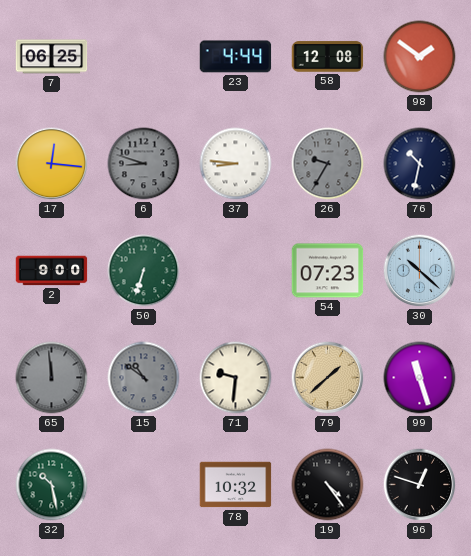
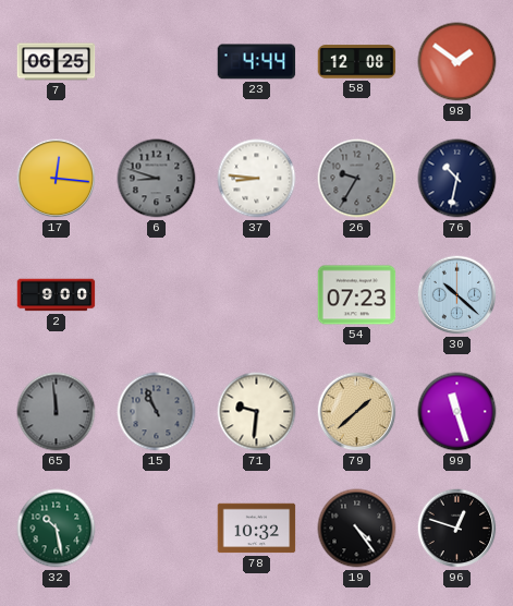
50: 6:33 -> none (144, 271)
15: 10:51 -> 10:56 (157, 412)
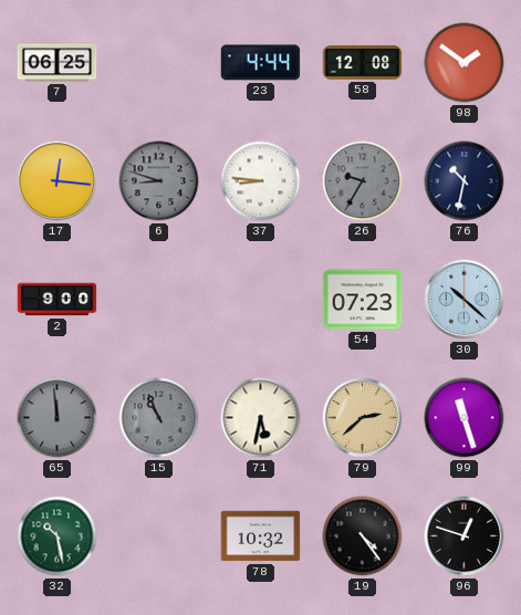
71: 9:31 -> 5:32 (261, 418)
79: 1:38 -> 2:38 (363, 418)
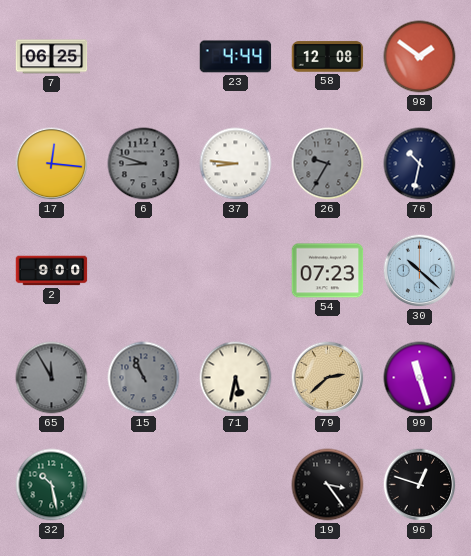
65: 11:59 -> 11:55 (52, 378)
78: 10:32 -> none (261, 536)
19: 4:24 -> 3:24 (328, 485)
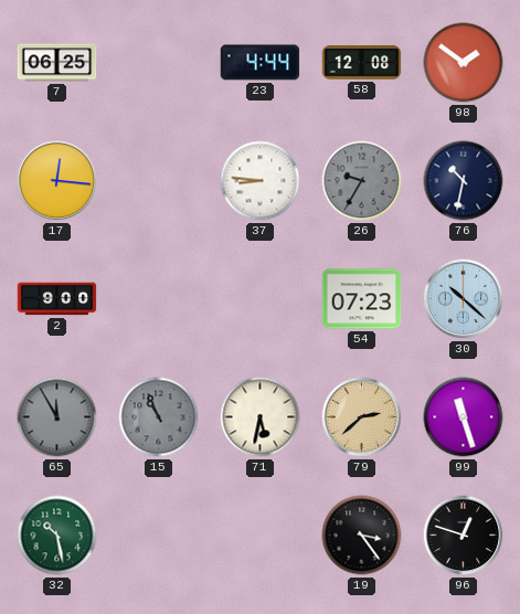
6: 8:48 -> none (144, 164)
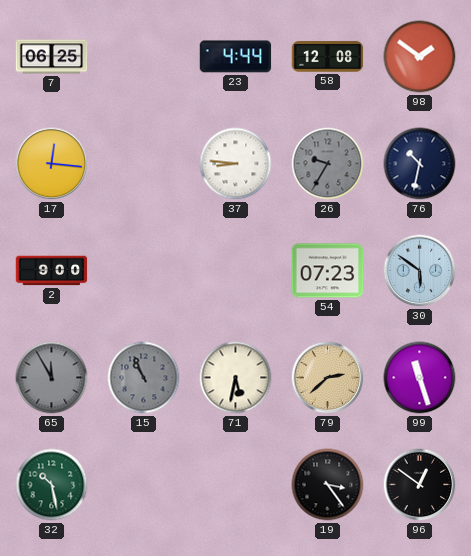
30: 10:22 -> 5:51 (420, 271)
96: 12:48 -> 12:51 (420, 485)
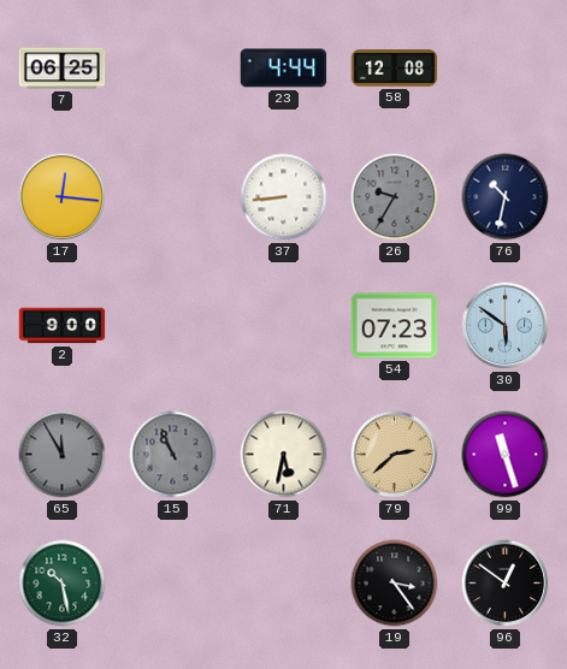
98: 1:51 -> none (420, 57)
37: 8:46 -> 8:44 (284, 197)
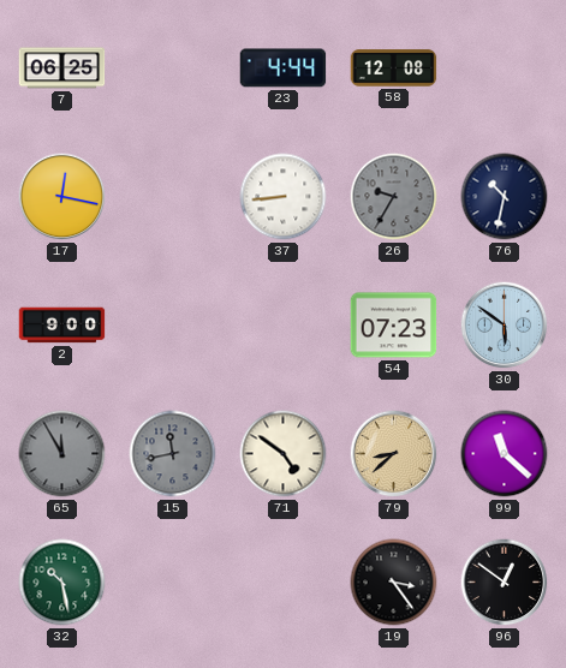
17: 12:16 -> 12:17 (62, 197)
15: 10:56 -> 11:43 (173, 454)
71: 5:32 -> 4:51 (284, 454)
79: 2:38 -> 8:38 (394, 454)
99: 11:27 -> 11:22 (505, 454)
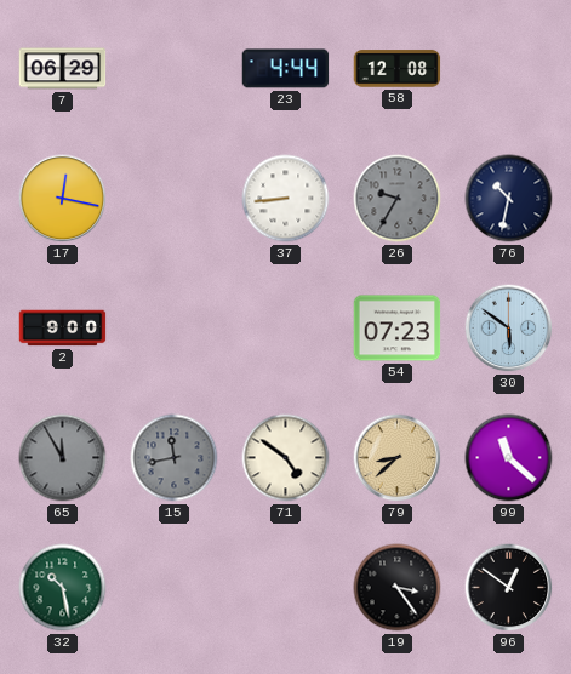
7: 06:25 -> 06:29 (63, 69)
